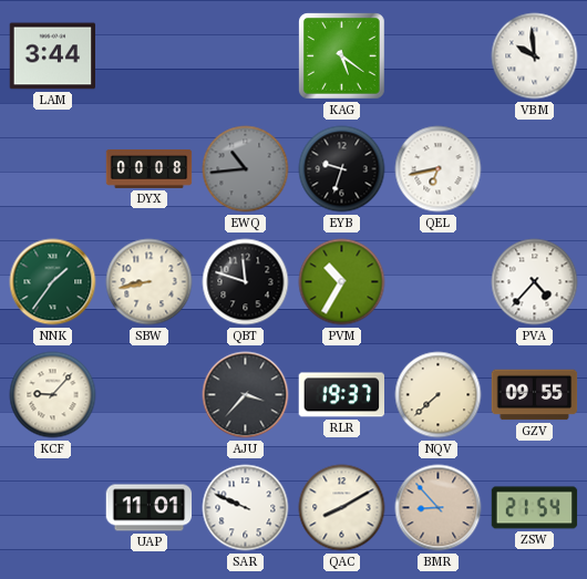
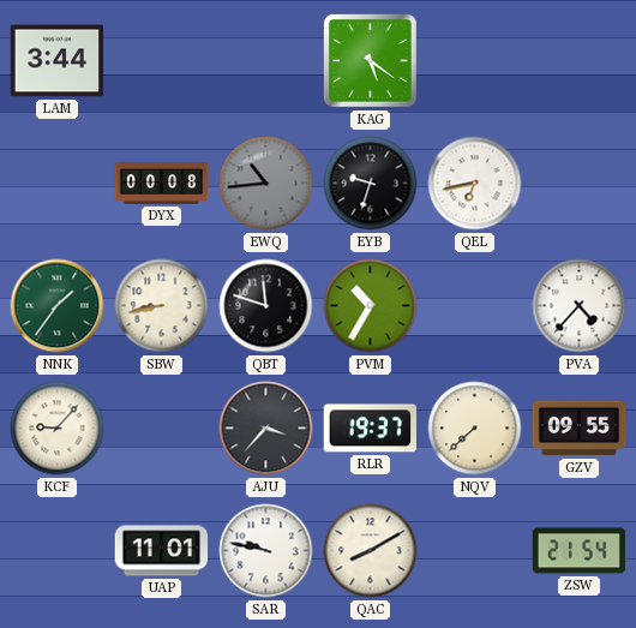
VBM: 9:59 -> none (535, 56)
SAR: 9:49 -> 9:47 (266, 551)
BMR: 8:53 -> none (439, 508)
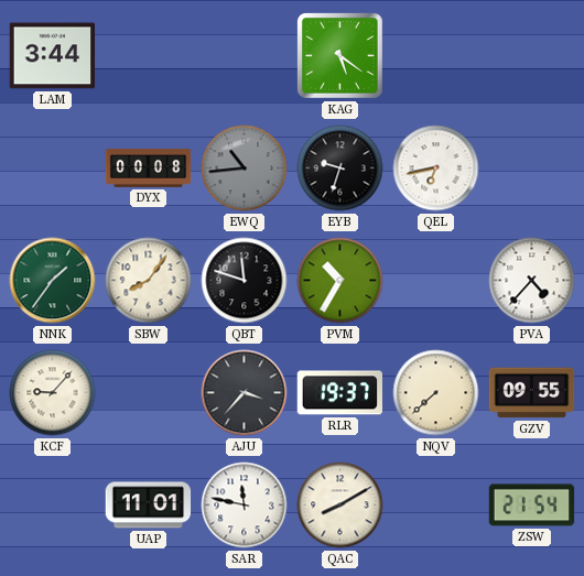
SBW: 8:43 -> 8:06 (149, 281)
SAR: 9:47 -> 11:47 (245, 506)
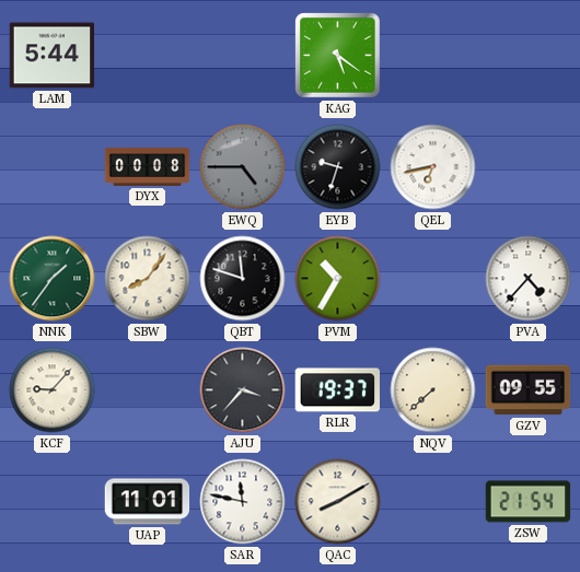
LAM: 3:44 -> 5:44 (53, 56)
EWQ: 10:44 -> 4:45 (243, 167)
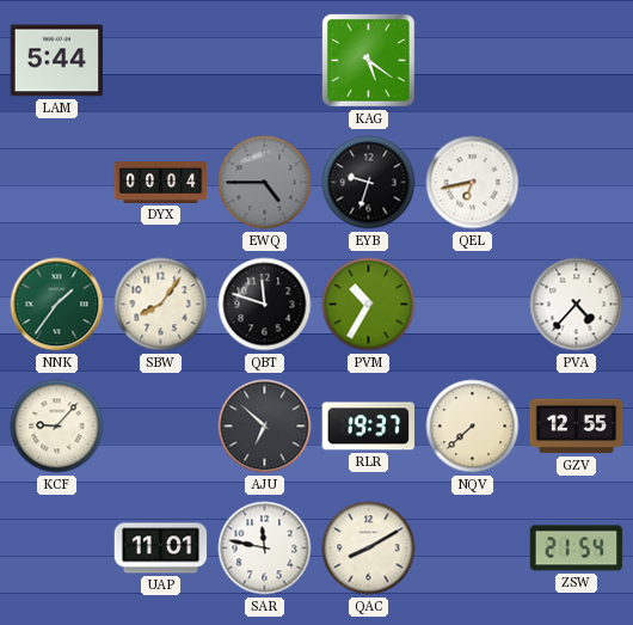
DYX: 00:08 -> 00:04 (161, 182)
AJU: 3:37 -> 6:52 (265, 427)
GZV: 09:55 -> 12:55 (577, 427)
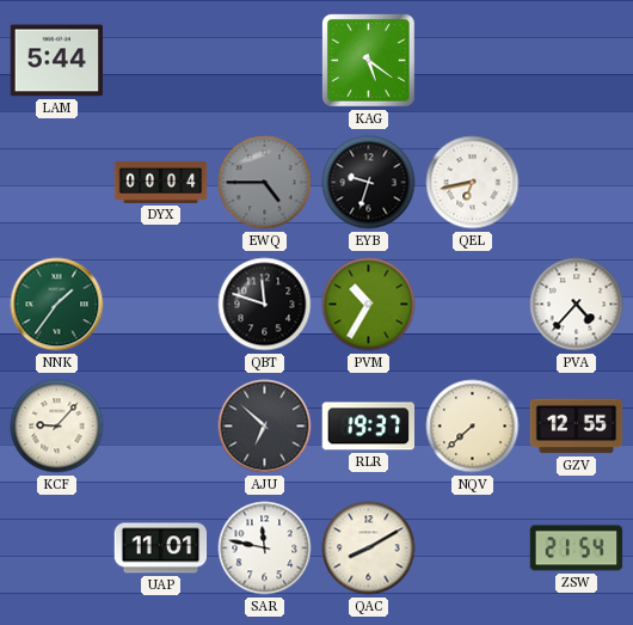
SBW: 8:06 -> none (161, 305)
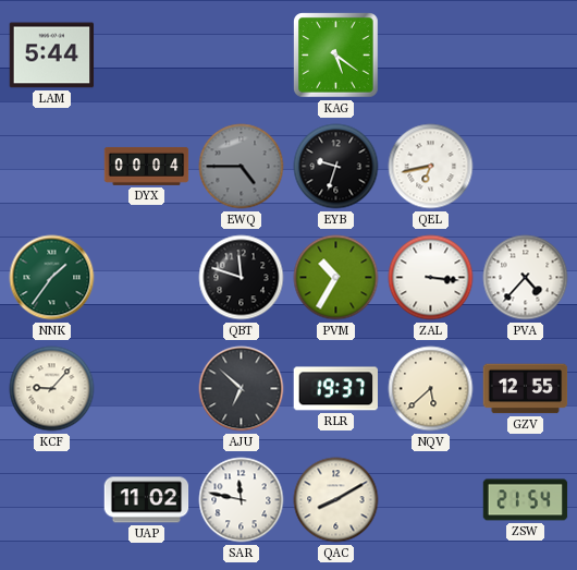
ZAL: none -> 3:16 (431, 278)
NQV: 7:38 -> 5:38 (431, 389)
UAP: 11:01 -> 11:02 (147, 500)
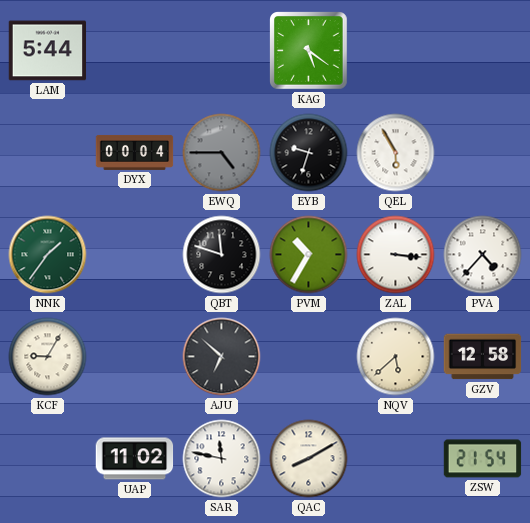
QEL: 6:43 -> 5:55 (396, 153)
KCF: 9:07 -> 9:05 (48, 357)
RLR: 19:37 -> none (336, 389)
GZV: 12:55 -> 12:58 (483, 357)
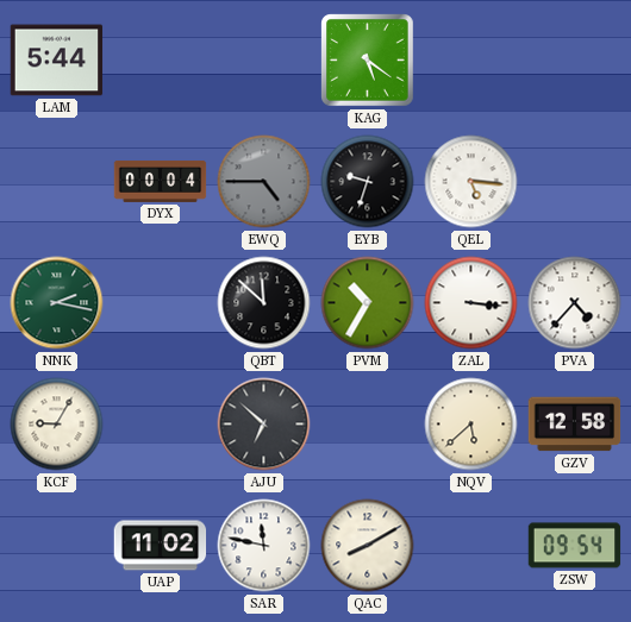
QEL: 5:55 -> 5:16 (471, 182)
NNK: 1:36 -> 2:17 (57, 303)
QBT: 11:48 -> 11:52 (264, 303)
ZSW: 21:54 -> 09:54 (575, 546)
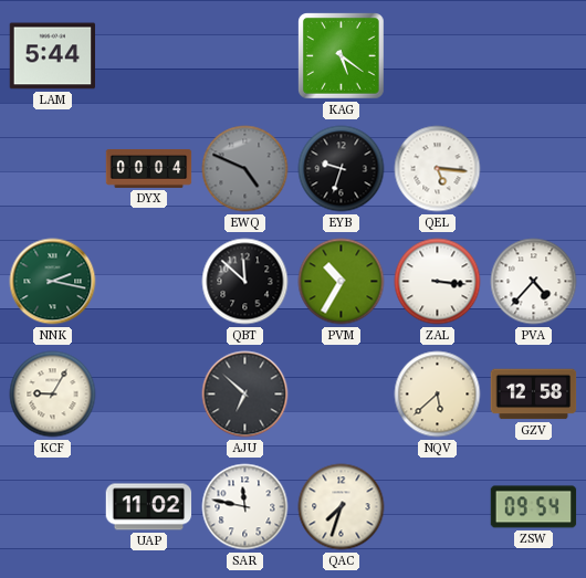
EWQ: 4:45 -> 4:49 (245, 169)
QAC: 8:10 -> 7:33 (342, 507)
